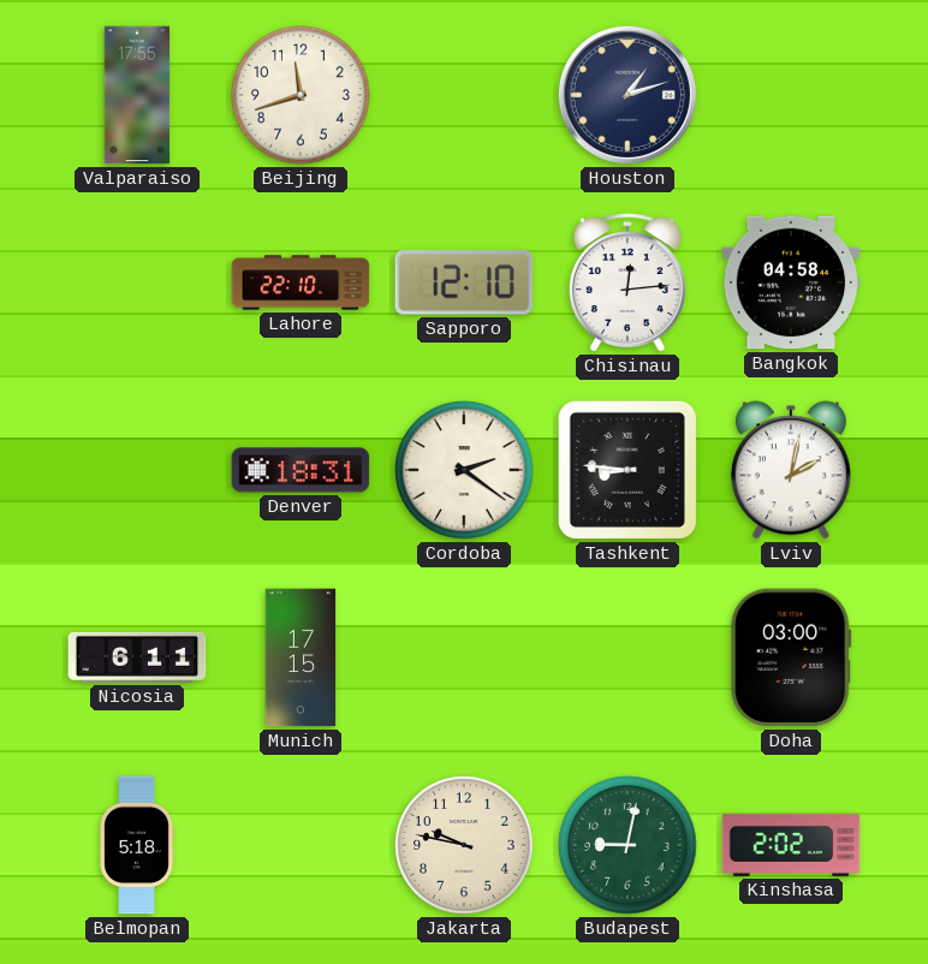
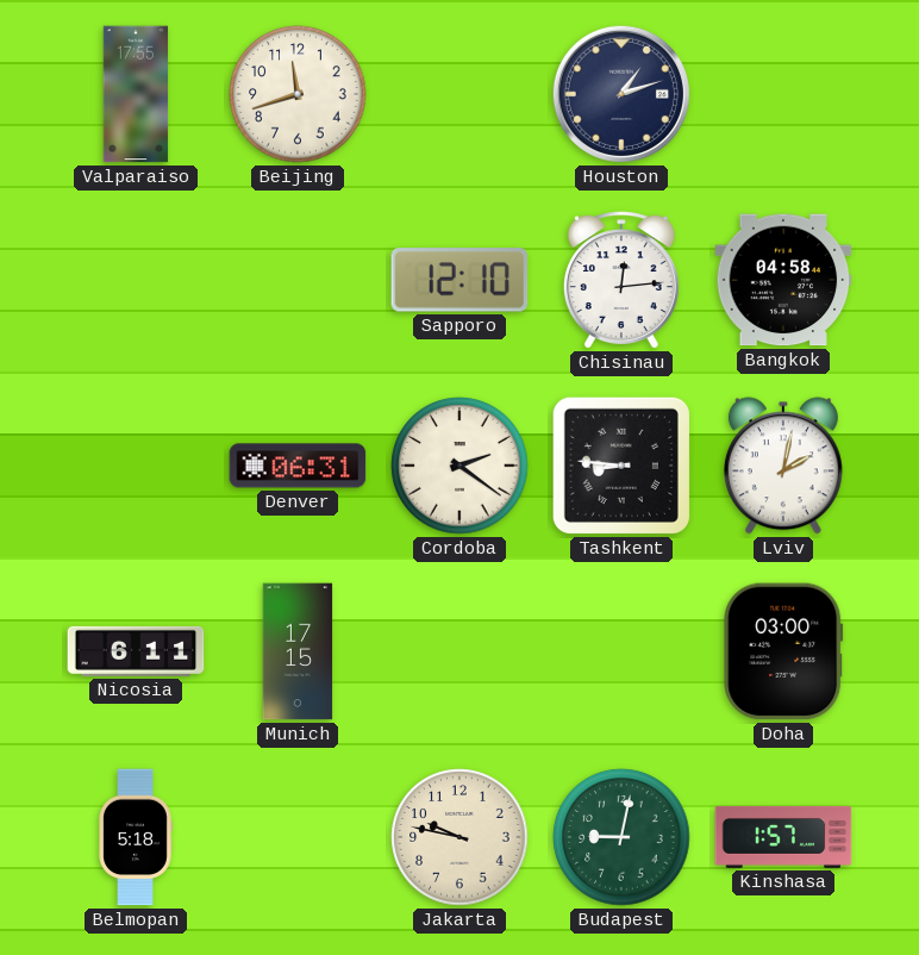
Lahore: 22:10 -> none (301, 282)
Denver: 18:31 -> 06:31 (298, 466)
Kinshasa: 2:02 -> 1:57 (783, 837)
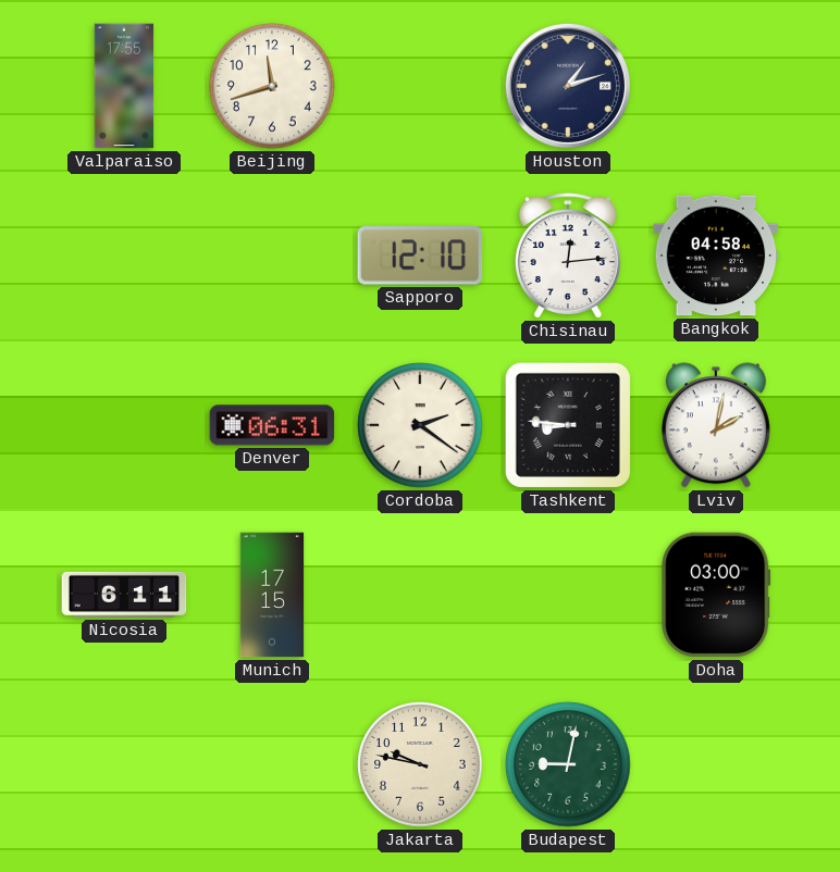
Belmopan: 5:18 -> none (136, 837)
Kinshasa: 1:57 -> none (783, 837)
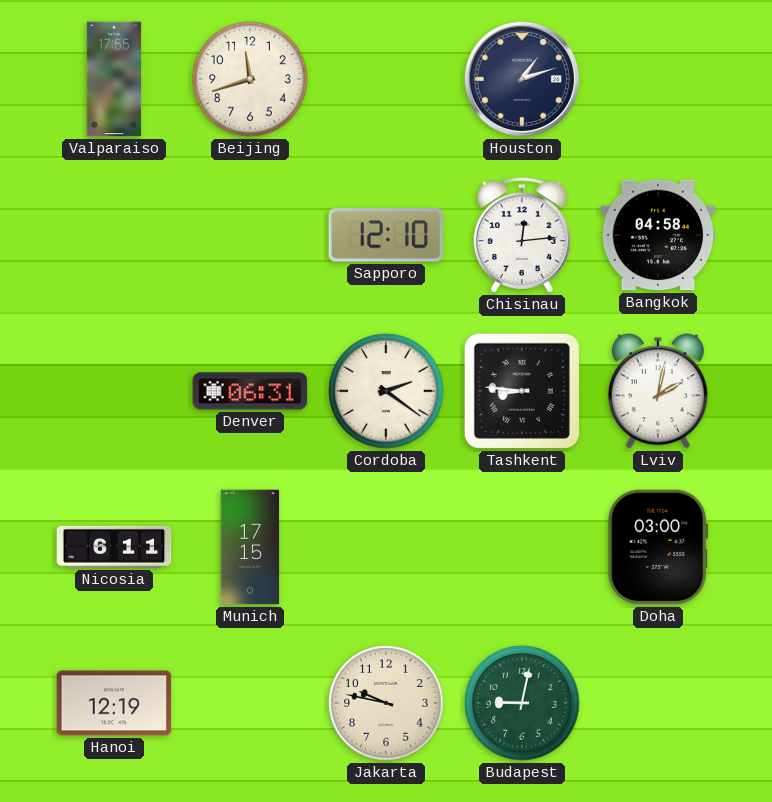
Hanoi: none -> 12:19 (114, 703)
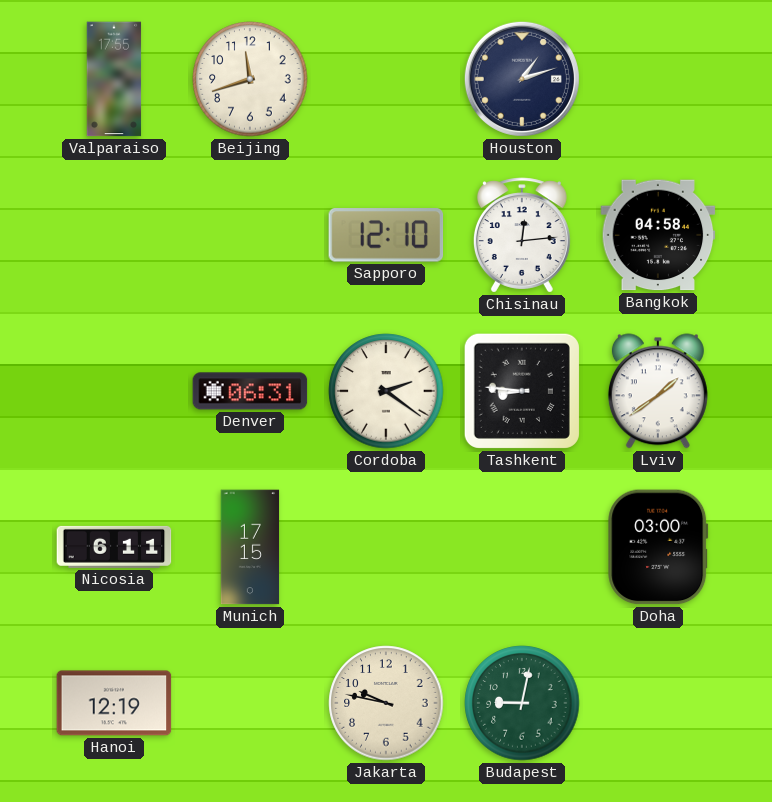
Lviv: 2:02 -> 1:39 (658, 391)
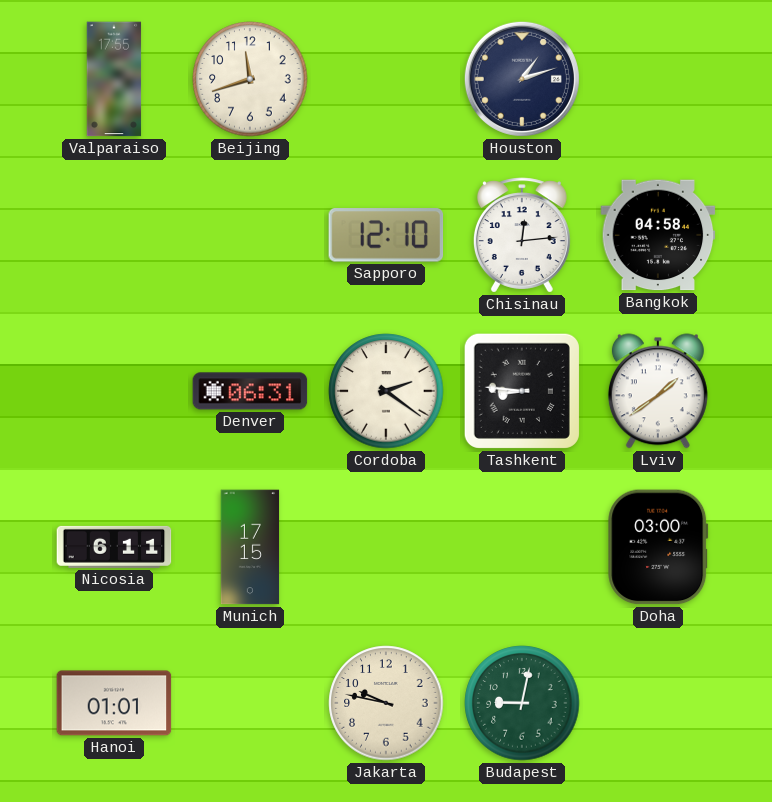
Hanoi: 12:19 -> 01:01 (114, 703)
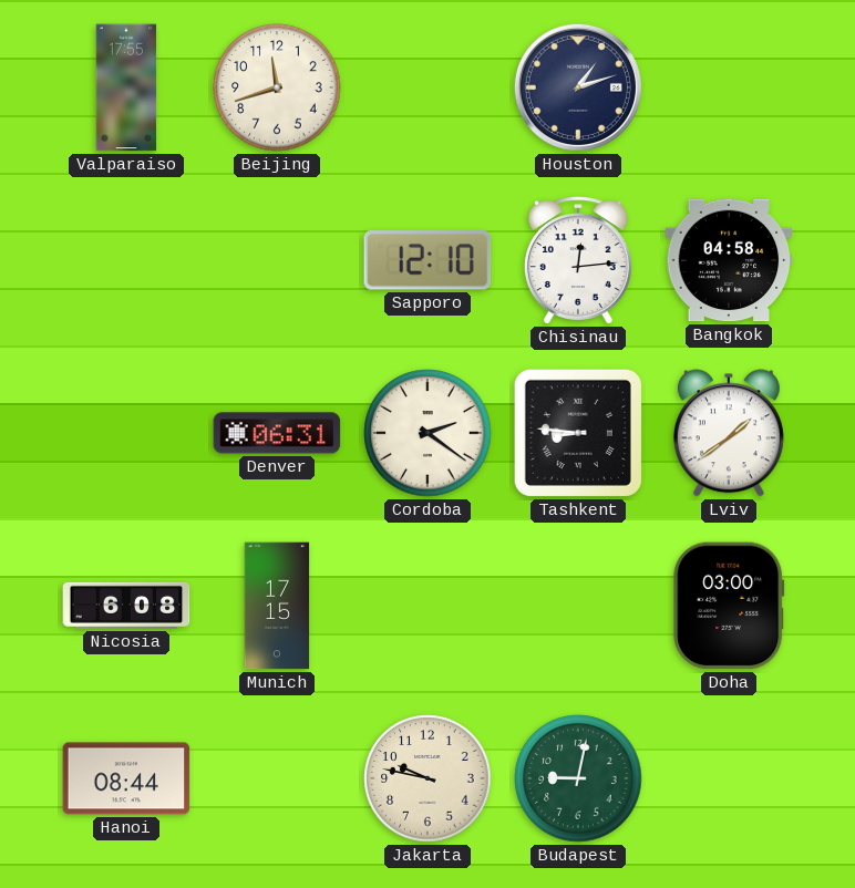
Nicosia: 6:11 -> 6:08 (126, 606)
Hanoi: 01:01 -> 08:44 (126, 778)
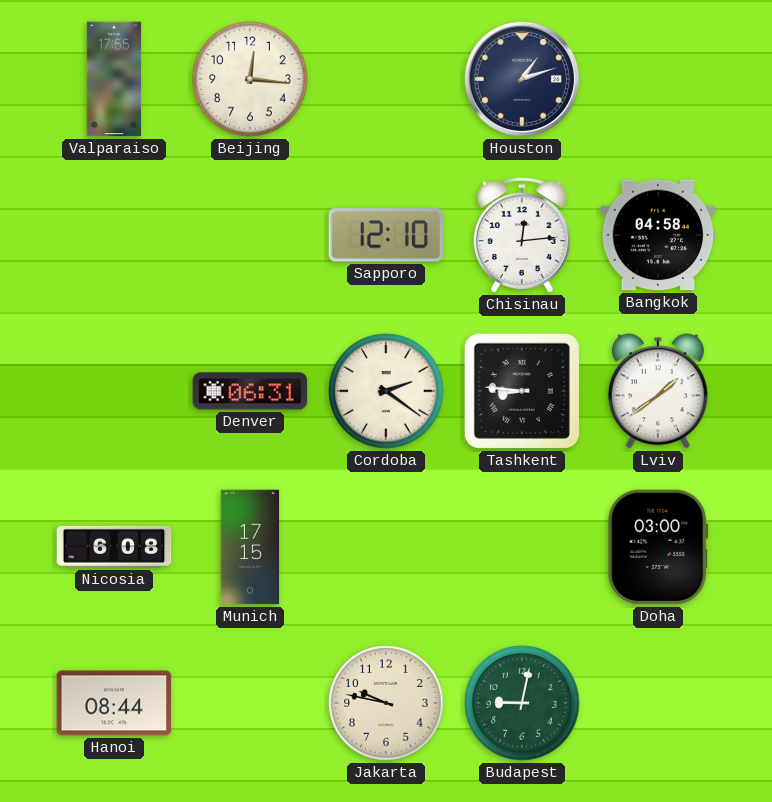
Beijing: 11:42 -> 12:16 (250, 79)
